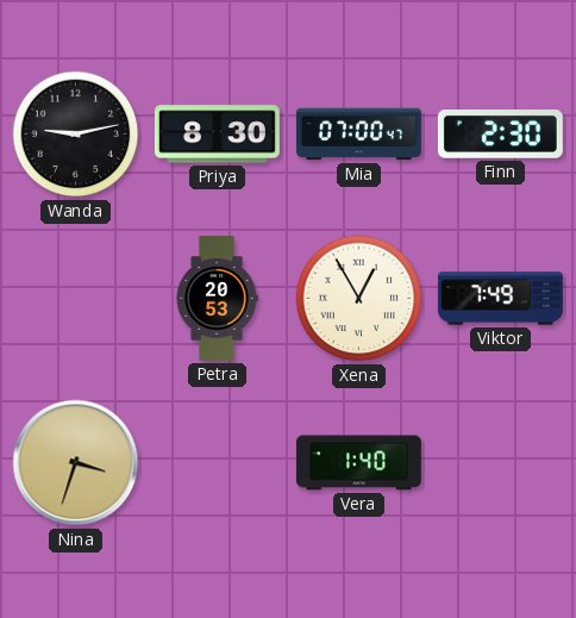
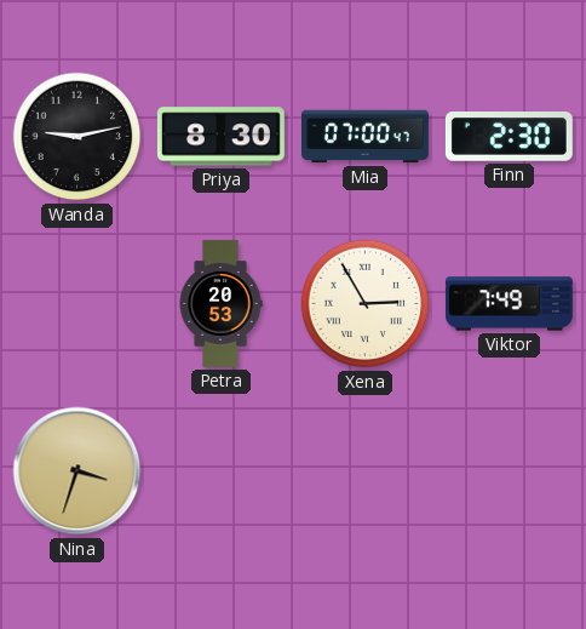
Xena: 12:55 -> 2:55 (366, 304)
Vera: 1:40 -> none (358, 463)
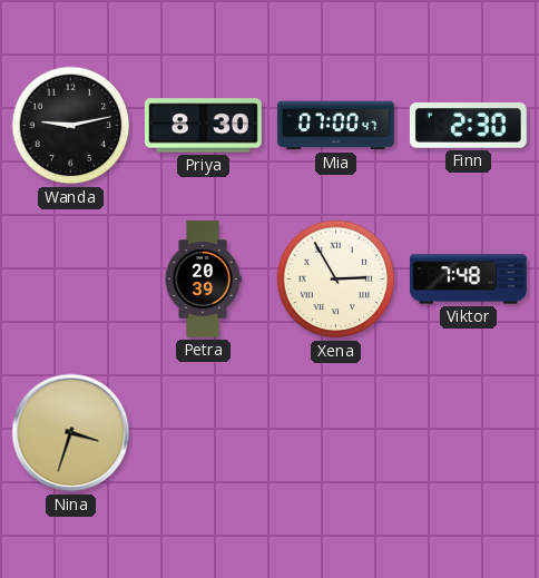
Petra: 20:53 -> 20:39 (203, 278)
Viktor: 7:49 -> 7:48 (468, 280)
